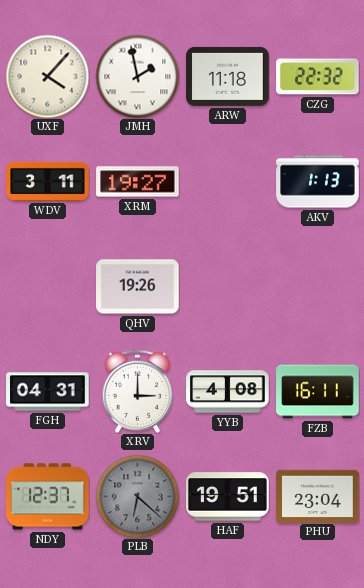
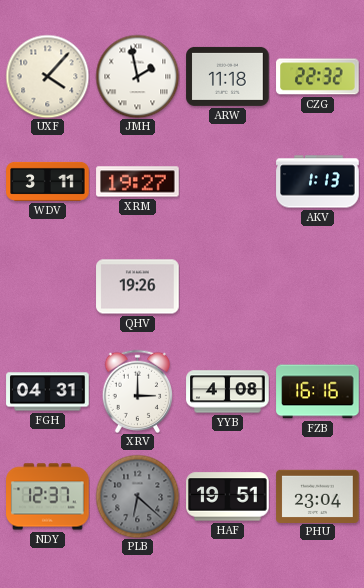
FZB: 16:11 -> 16:16 (318, 392)
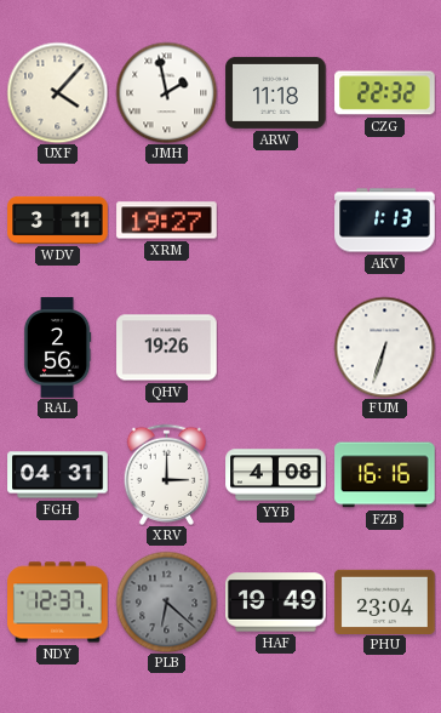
RAL: none -> 2:56 (57, 348)
FUM: none -> 6:33 (384, 347)
HAF: 19:51 -> 19:49 (276, 603)
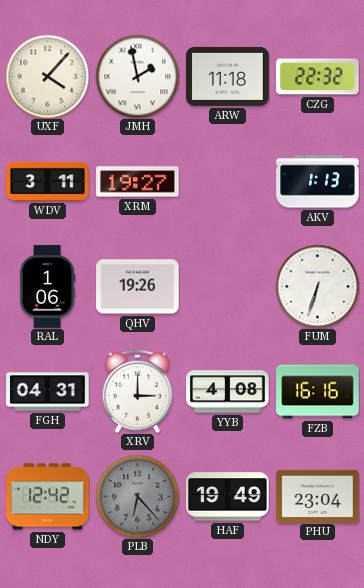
RAL: 2:56 -> 1:06 (47, 287)
NDY: 12:37 -> 12:42 (48, 497)
PLB: 6:22 -> 6:23 (137, 496)
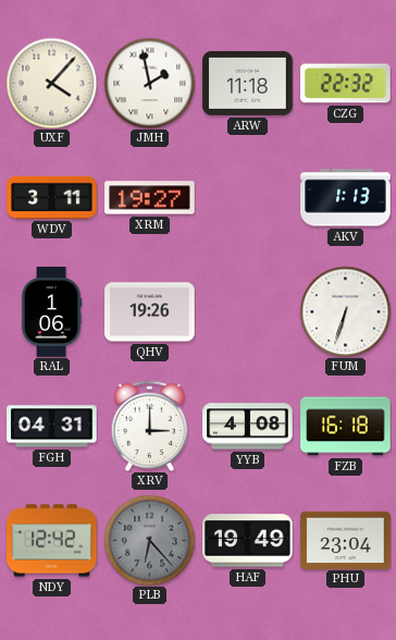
FZB: 16:16 -> 16:18 (346, 427)
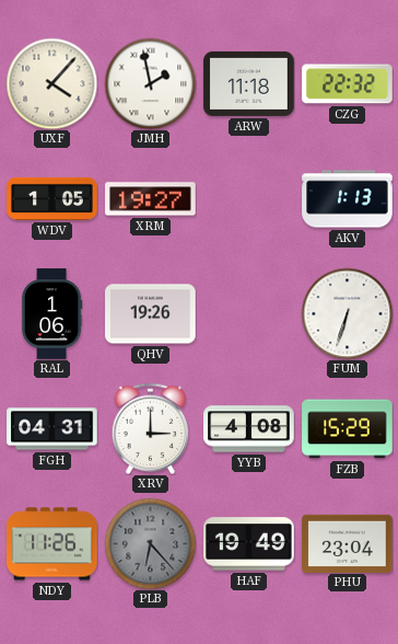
WDV: 3:11 -> 1:05 (52, 198)
FZB: 16:18 -> 15:29 (348, 429)
NDY: 12:42 -> 11:26 (52, 544)
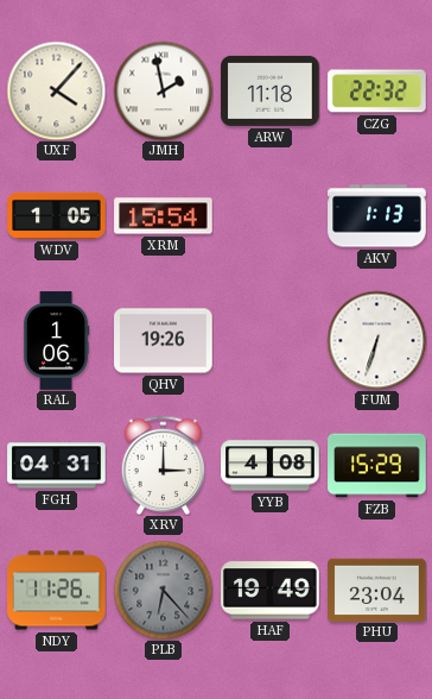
XRM: 19:27 -> 15:54 (164, 216)
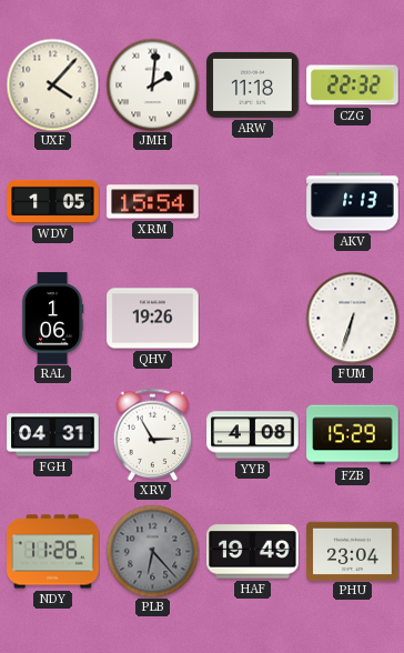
JMH: 1:58 -> 2:01 (152, 84)
XRV: 3:00 -> 2:55 (152, 434)
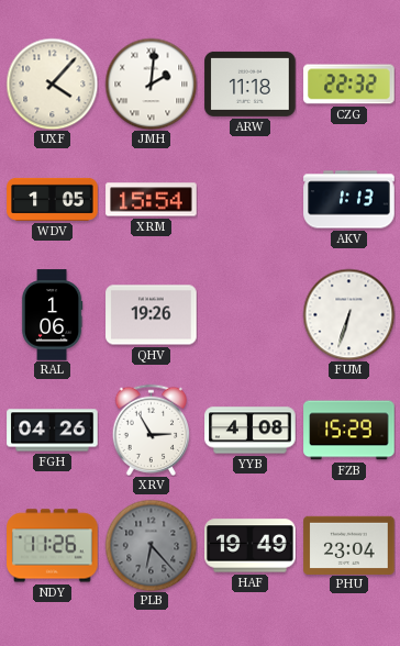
FGH: 04:31 -> 04:26 (53, 431)
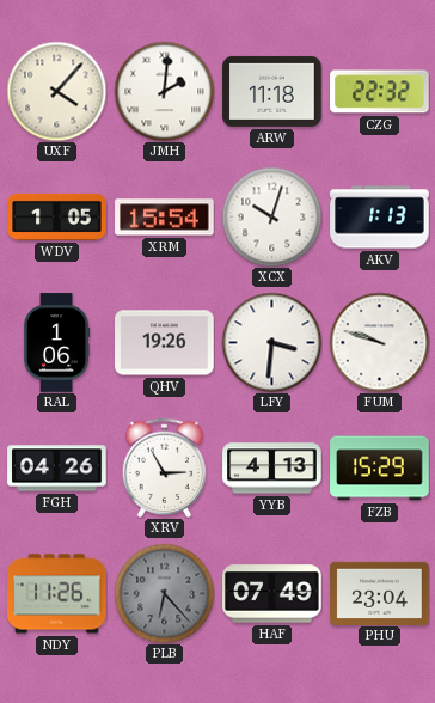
XCX: none -> 10:03 (271, 216)
LFY: none -> 3:31 (271, 342)
FUM: 6:33 -> 9:48 (379, 342)
YYB: 4:08 -> 4:13 (272, 469)
HAF: 19:49 -> 07:49 (272, 594)
